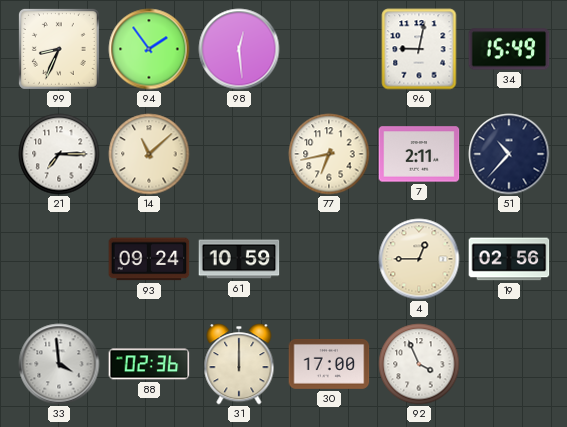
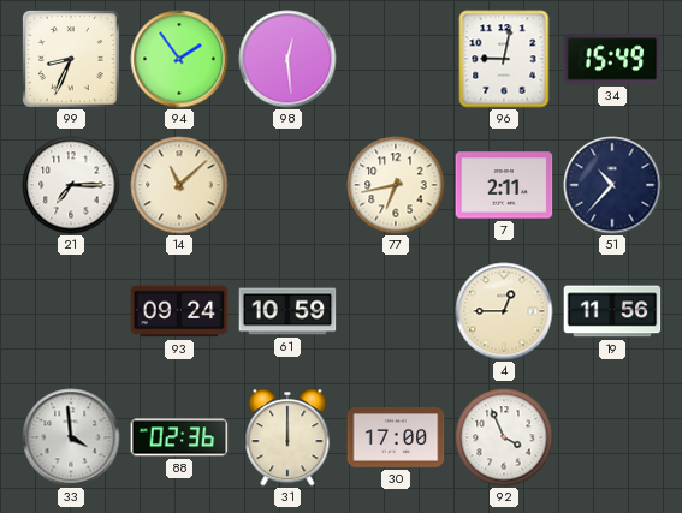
19: 02:56 -> 11:56 (612, 311)
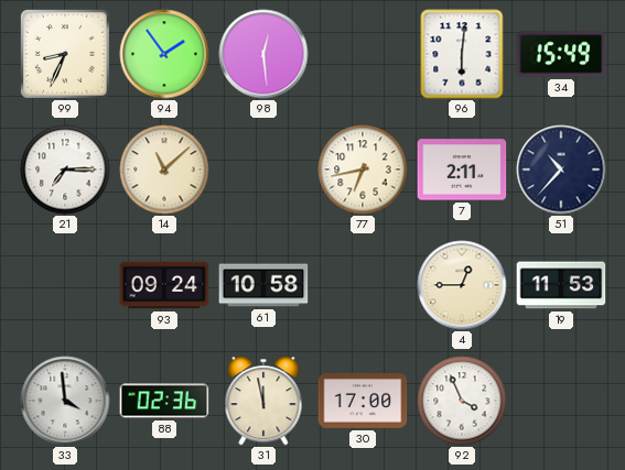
96: 9:02 -> 6:01 (462, 54)
61: 10:59 -> 10:58 (263, 285)
19: 11:56 -> 11:53 (561, 285)
31: 12:00 -> 11:58 (263, 401)
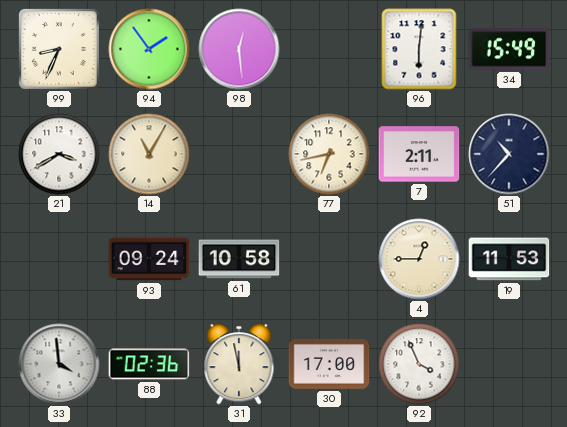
21: 7:15 -> 3:40 (59, 154)
14: 11:08 -> 11:05 (149, 154)
